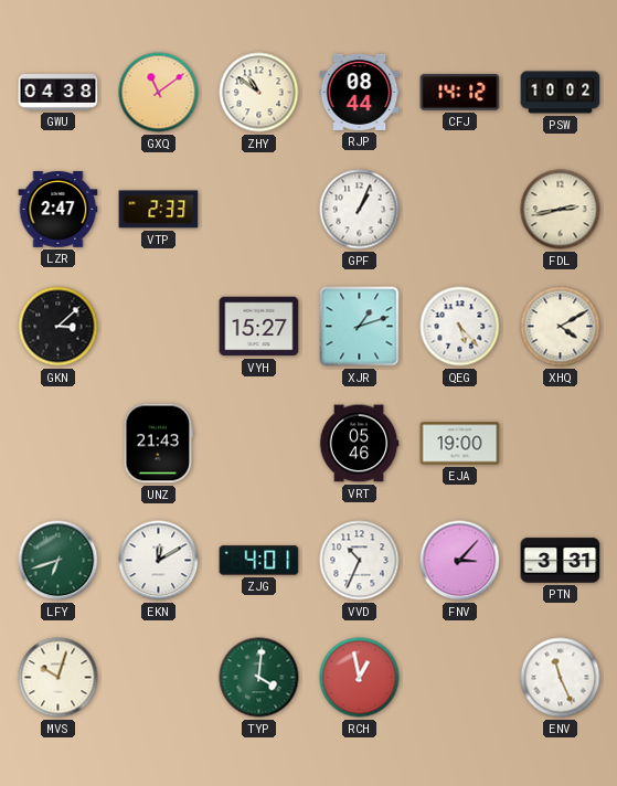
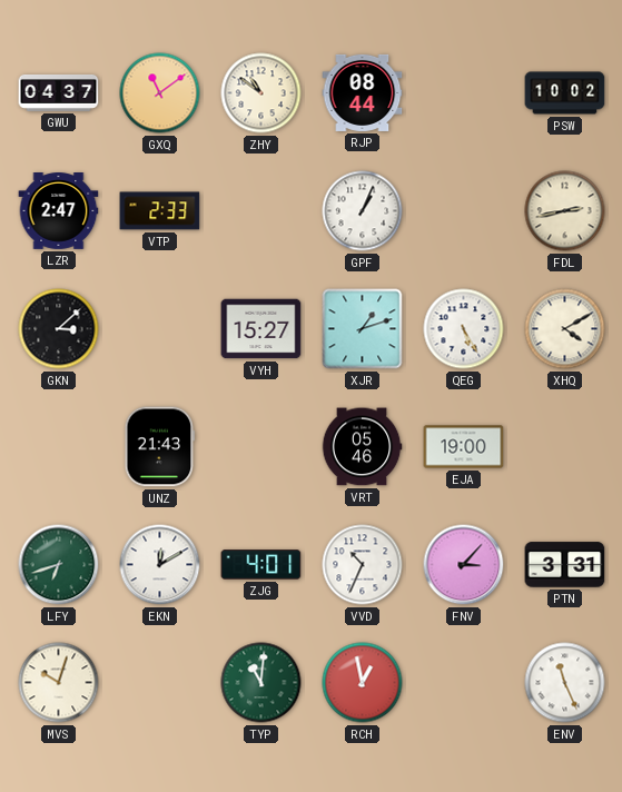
GWU: 04:38 -> 04:37 (59, 92)
CFJ: 14:12 -> none (460, 93)
QEG: 5:23 -> 5:25 (464, 329)
TYP: 4:01 -> 11:01 (261, 683)
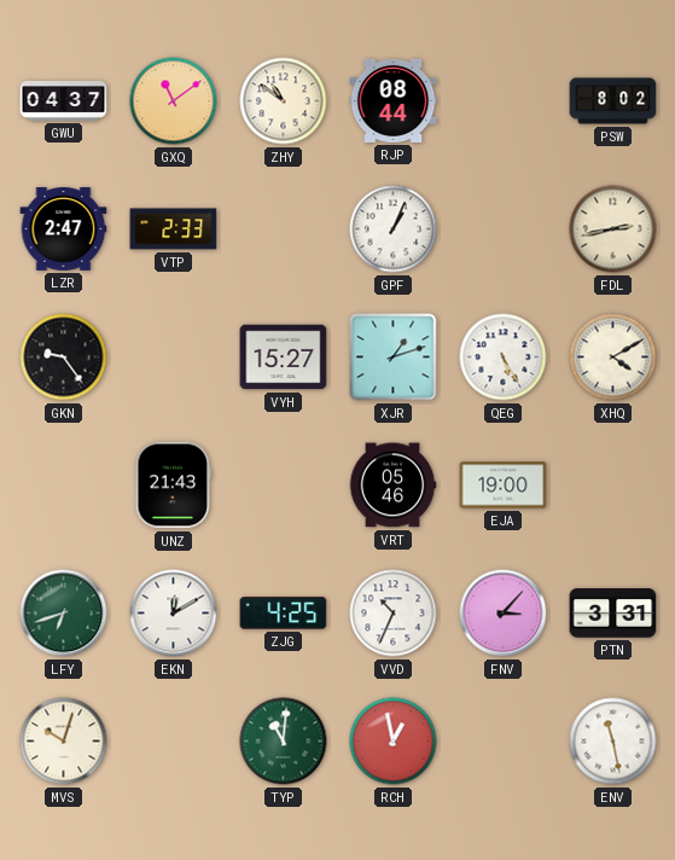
PSW: 10:02 -> 8:02 (613, 101)
GKN: 3:08 -> 9:24 (64, 358)
ZJG: 4:01 -> 4:25 (284, 614)
ENV: 11:26 -> 11:28 (613, 742)
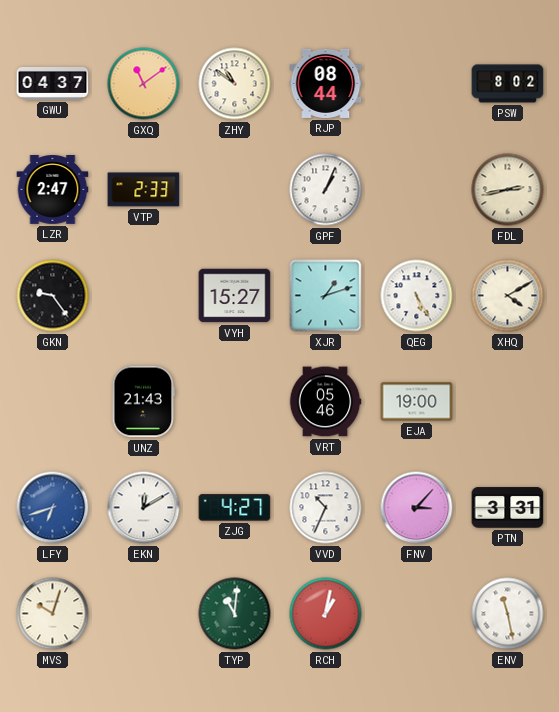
LFY dial: green -> blue (53, 508)
ZJG: 4:25 -> 4:27 (235, 508)
RCH: 12:58 -> 1:02 (326, 614)
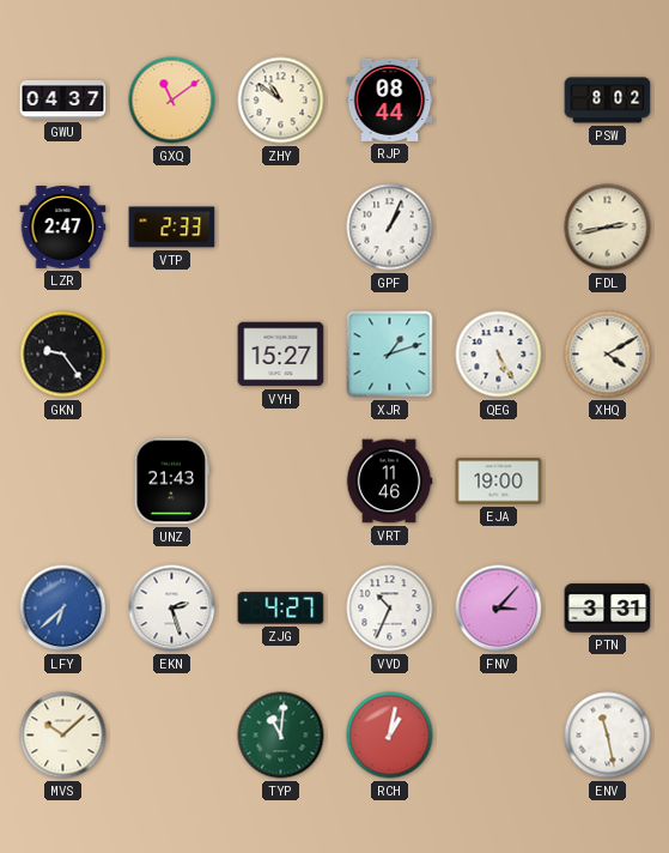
VRT: 05:46 -> 11:46 (389, 482)
LFY: 6:42 -> 6:38 (63, 609)
EKN: 12:10 -> 2:27 (172, 609)
MVS: 10:03 -> 10:08 (63, 736)
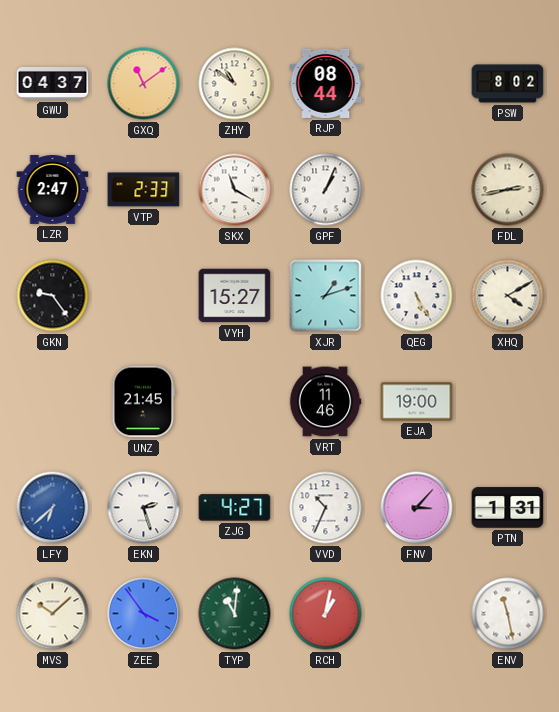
SKX: none -> 11:20 (235, 190)
UNZ: 21:43 -> 21:45 (144, 402)
PTN: 3:31 -> 1:31 (508, 508)
ZEE: none -> 3:54 (144, 614)
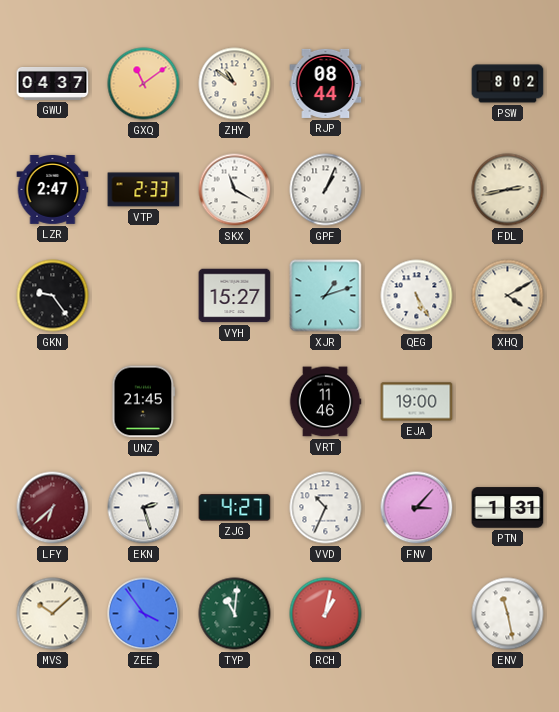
LFY dial: blue -> burgundy (53, 508)
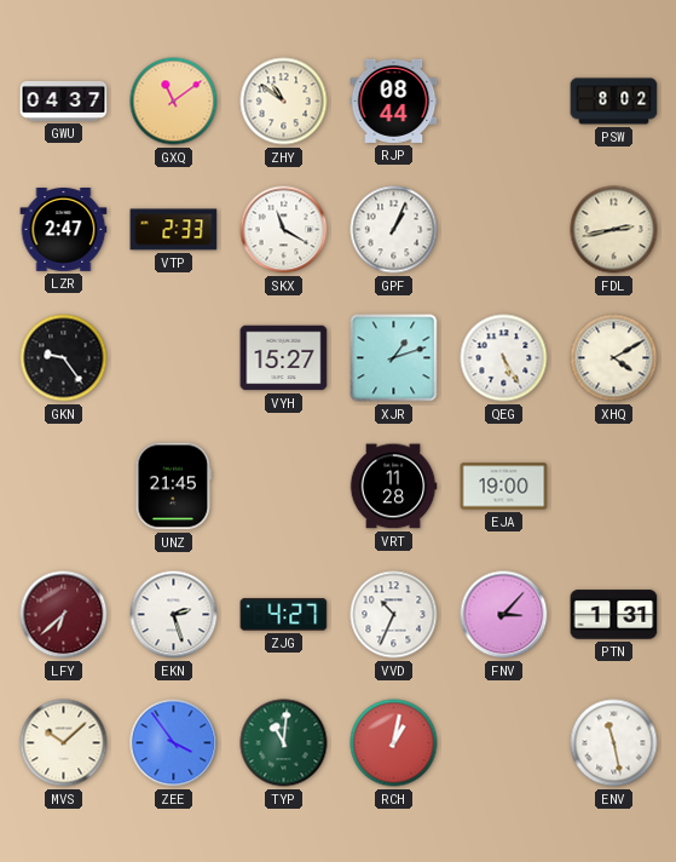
VRT: 11:46 -> 11:28 (393, 487)
